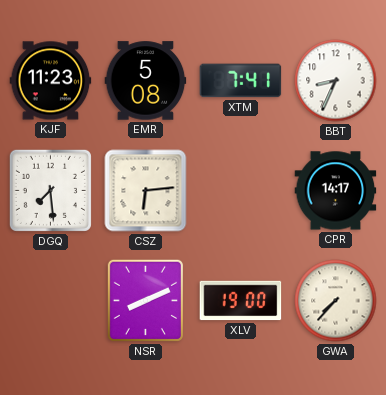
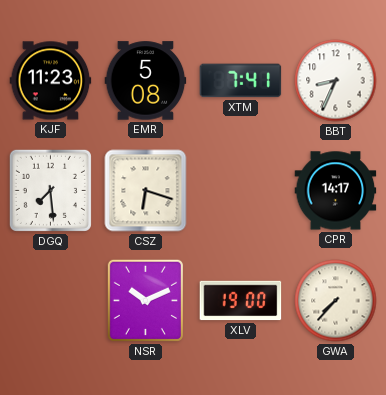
CSZ: 6:14 -> 6:18 (146, 191)
NSR: 8:11 -> 10:11 (145, 300)
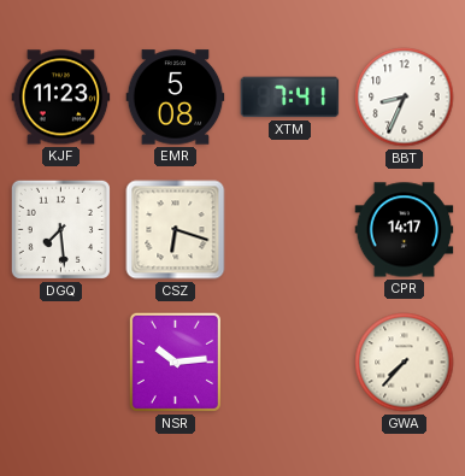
NSR: 10:11 -> 10:14 (175, 362)
XLV: 19:00 -> none (241, 301)
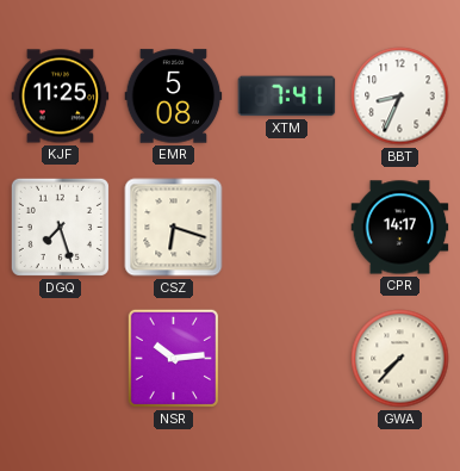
KJF: 11:23 -> 11:25 (61, 97)
DGQ: 7:29 -> 7:27 (60, 227)
